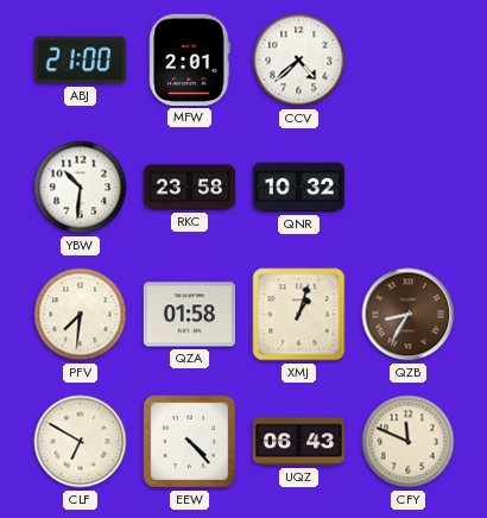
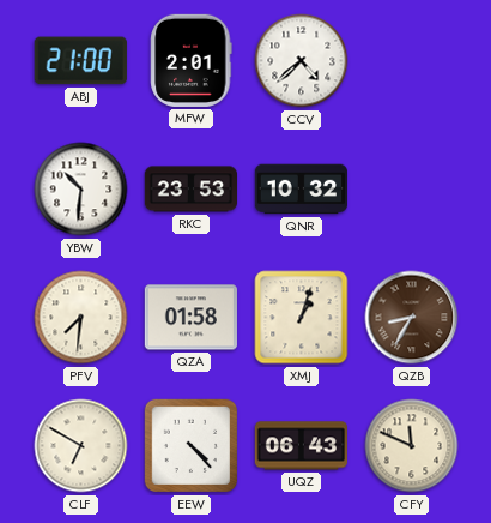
RKC: 23:58 -> 23:53 (190, 190)
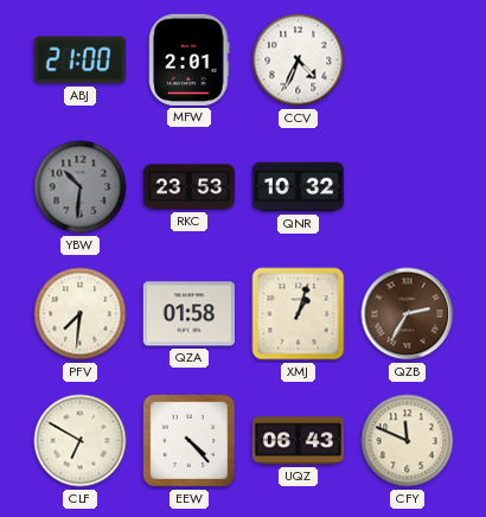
CCV: 4:38 -> 4:34 (299, 60)
YBW dial: white -> grey (81, 187)
QZB: 8:35 -> 2:35 (408, 314)
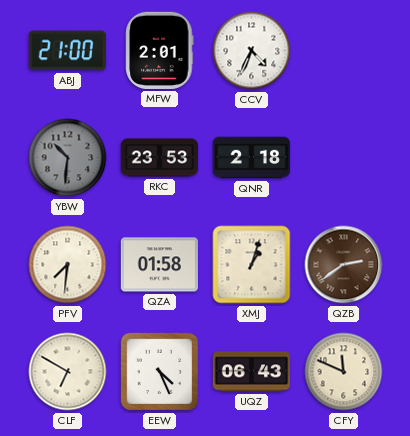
QNR: 10:32 -> 2:18 (251, 158)
QZB: 2:35 -> 2:39 (344, 265)
EEW: 4:23 -> 4:26 (160, 372)
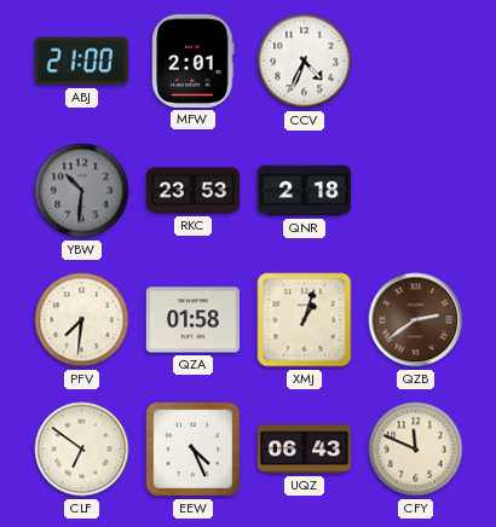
CLF: 6:50 -> 6:51 (82, 450)
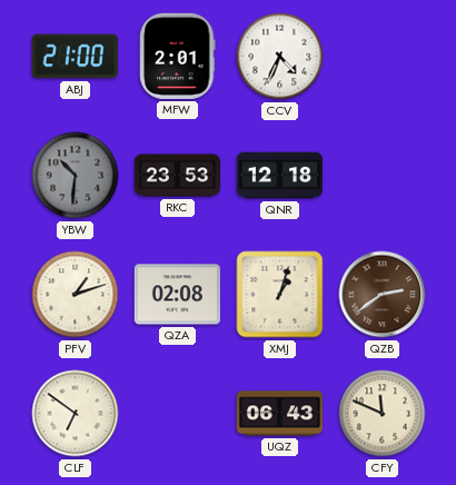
QNR: 2:18 -> 12:18 (279, 176)
PFV: 7:31 -> 1:12 (76, 295)
QZA: 01:58 -> 02:08 (177, 295)
EEW: 4:26 -> none (194, 450)
